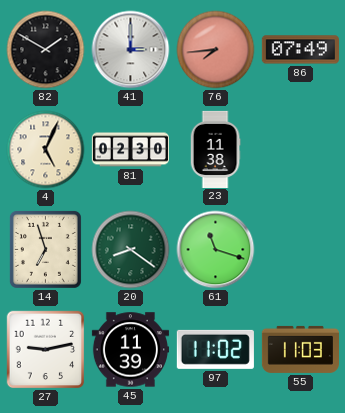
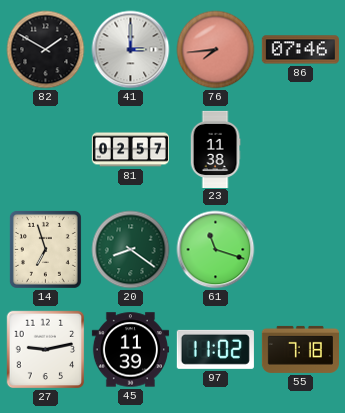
86: 07:49 -> 07:46 (300, 50)
4: 5:04 -> none (46, 150)
81: 02:30 -> 02:57 (130, 150)
55: 11:03 -> 7:18 (300, 349)
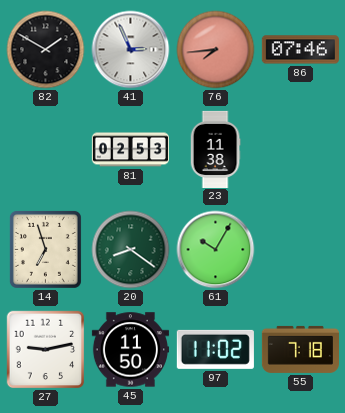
41: 3:00 -> 2:56 (131, 50)
81: 02:57 -> 02:53 (130, 150)
61: 11:18 -> 10:05 (216, 250)
45: 11:39 -> 11:50 (130, 350)
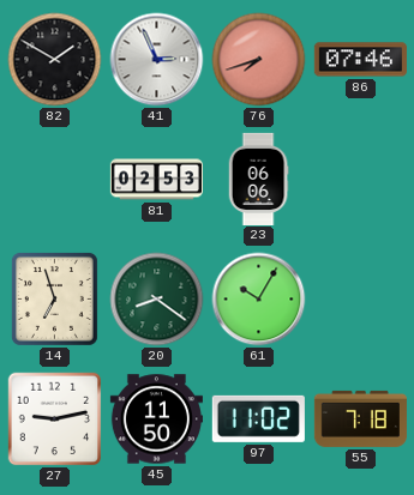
76: 7:44 -> 7:42 (259, 60)
23: 11:38 -> 06:06 (258, 179)
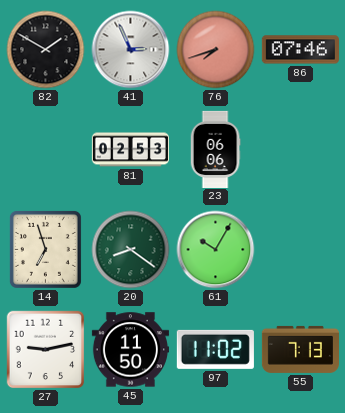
55: 7:18 -> 7:13 (300, 349)
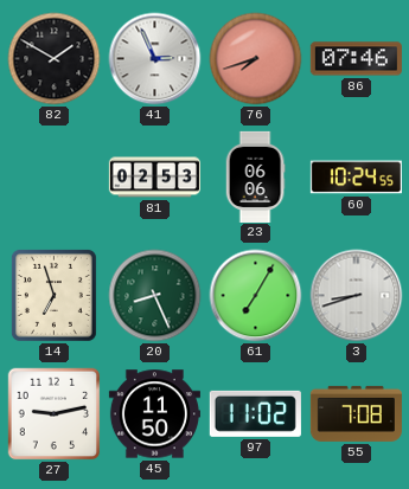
60: none -> 10:24 (356, 178)
20: 8:21 -> 8:26 (155, 296)
61: 10:05 -> 7:05 (256, 296)
3: none -> 8:42 (357, 296)
55: 7:13 -> 7:08 (356, 413)
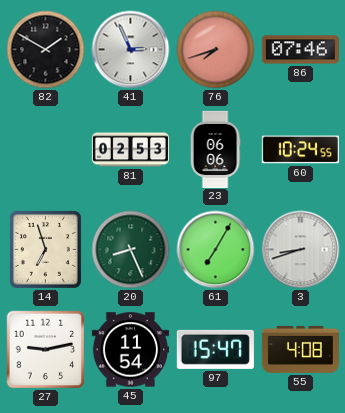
45: 11:50 -> 11:54 (130, 350)
97: 11:02 -> 15:47 (215, 349)
55: 7:08 -> 4:08 (300, 349)
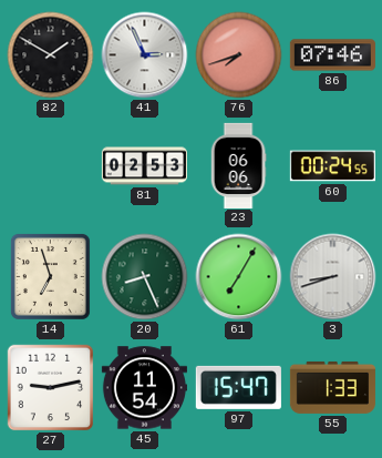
60: 10:24 -> 00:24 (332, 166)
55: 4:08 -> 1:33 (332, 387)
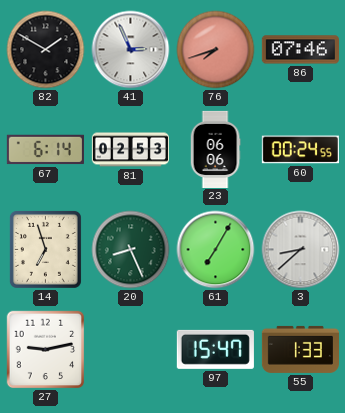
67: none -> 6:14 (45, 150)
3: 8:42 -> 8:38 (301, 250)
45: 11:54 -> none (144, 388)
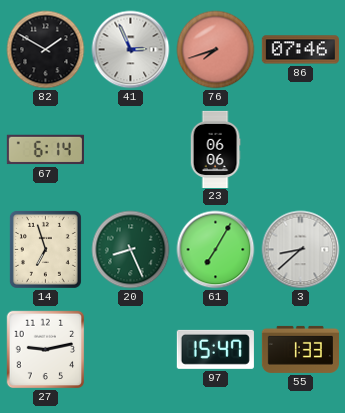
81: 02:53 -> none (130, 150)
60: 00:24 -> none (300, 150)
